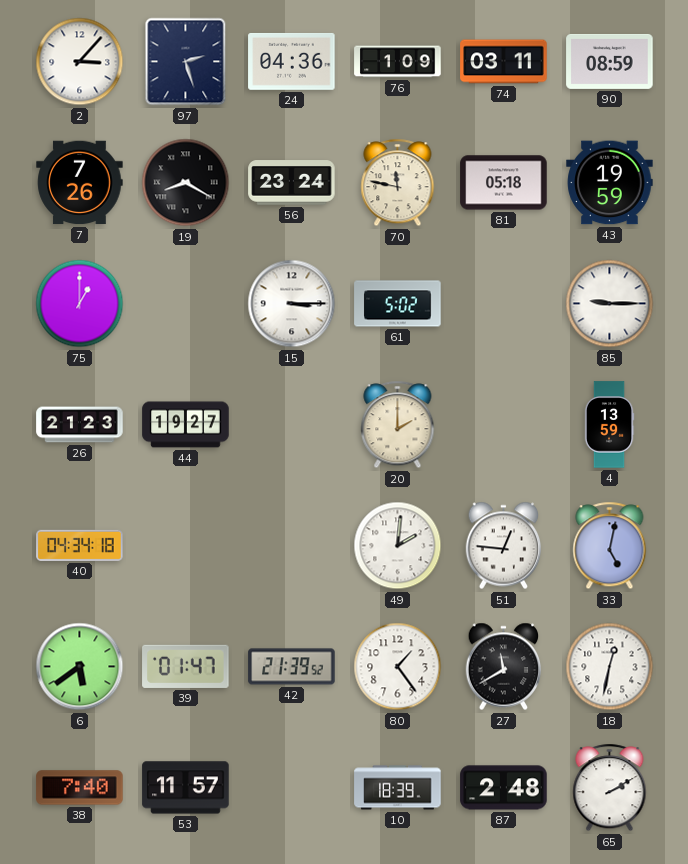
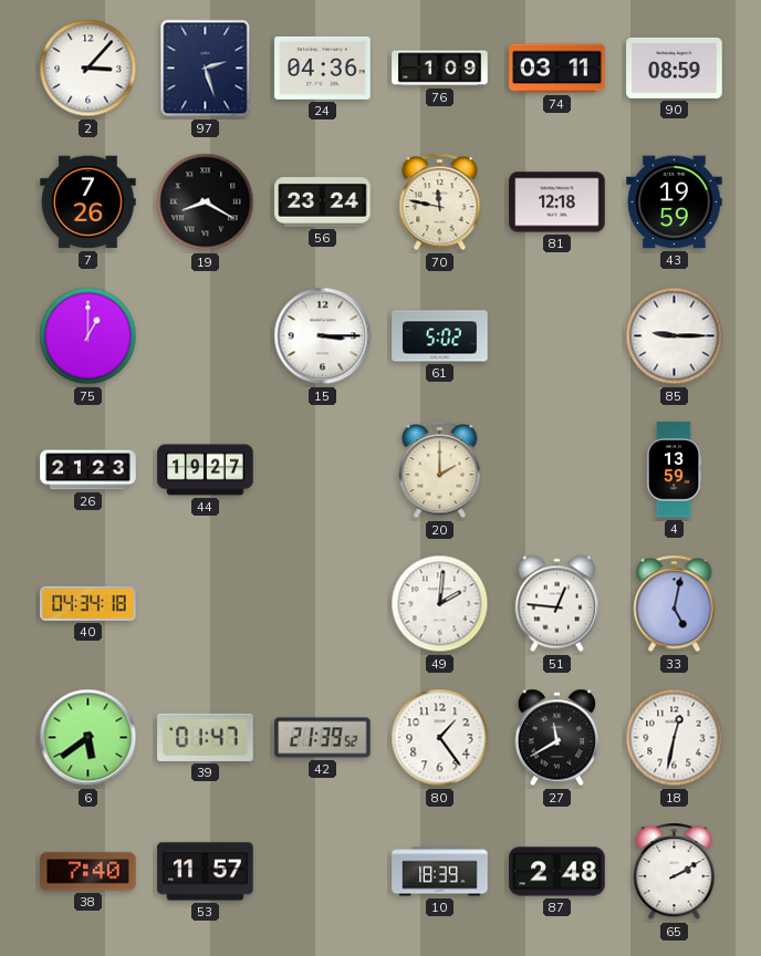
81: 05:18 -> 12:18 (557, 202)
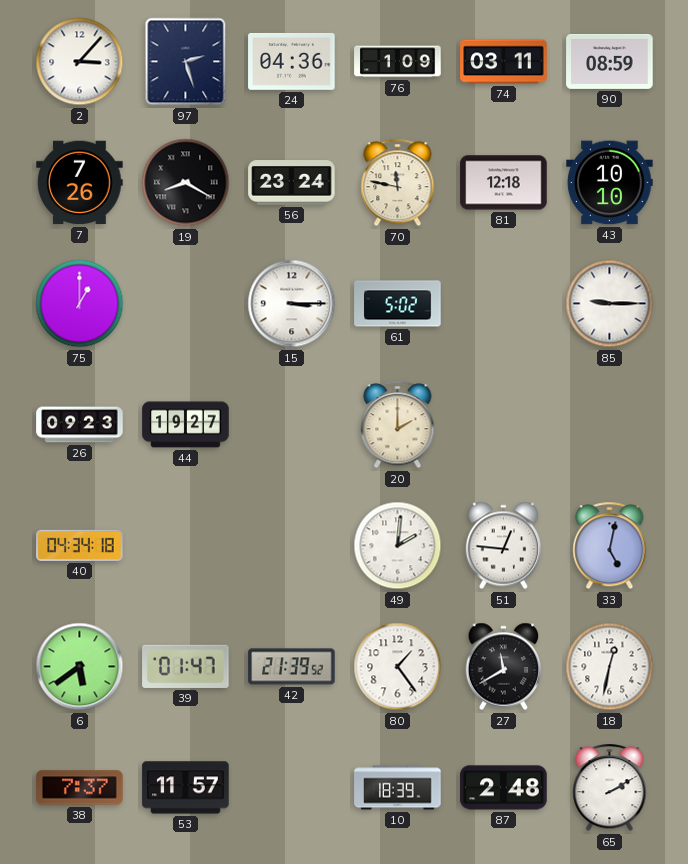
43: 19:59 -> 10:10 (610, 183)
26: 21:23 -> 09:23 (80, 425)
4: 13:59 -> none (674, 470)
38: 7:40 -> 7:37 (80, 788)
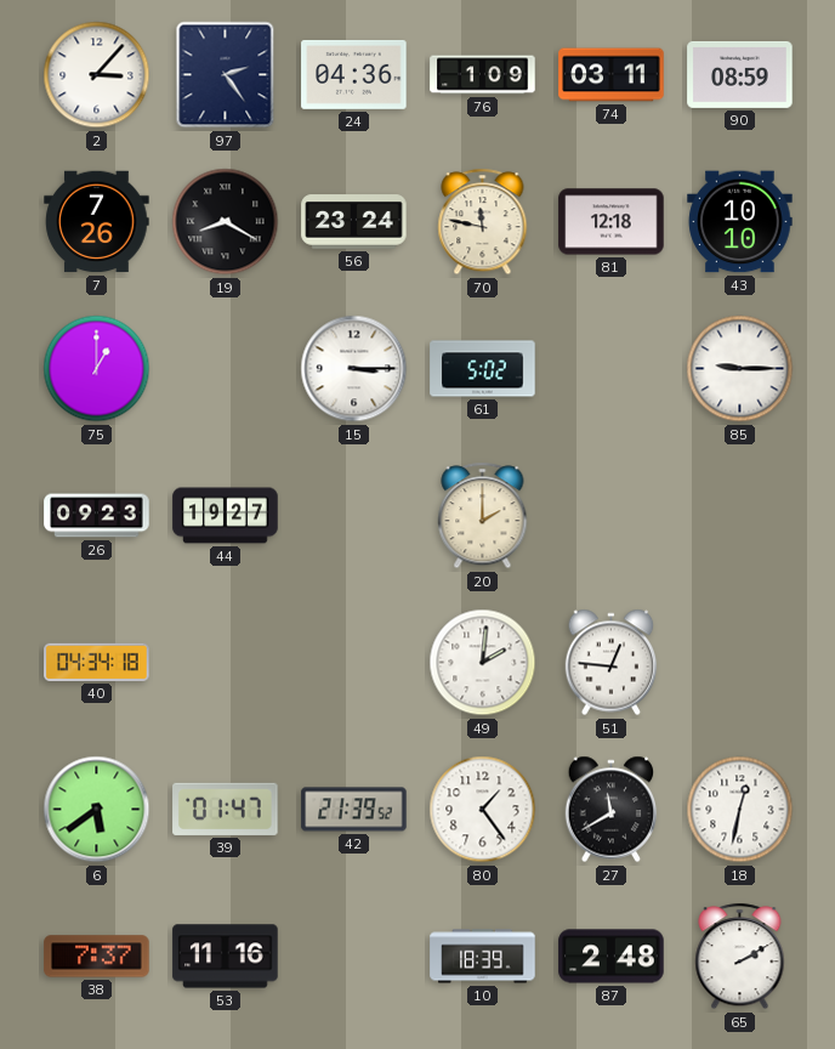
97: 2:27 -> 2:24 (226, 75)
33: 5:02 -> none (610, 546)
53: 11:57 -> 11:16 (226, 957)
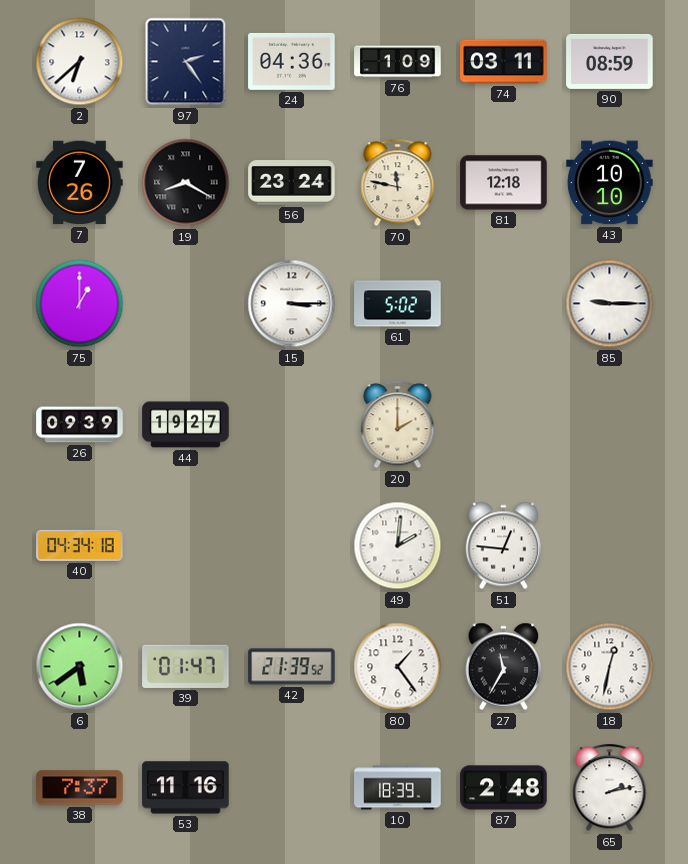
2: 3:07 -> 6:38 (80, 62)
26: 09:23 -> 09:39 (80, 425)
27: 11:40 -> 11:35 (504, 667)
65: 2:10 -> 2:13 (610, 788)
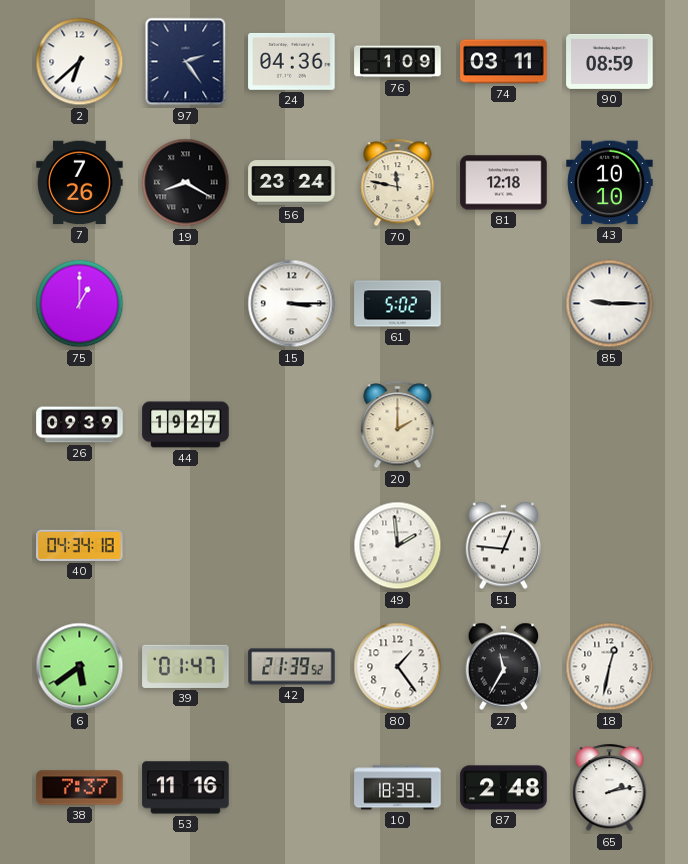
49: 2:01 -> 1:59 (398, 546)
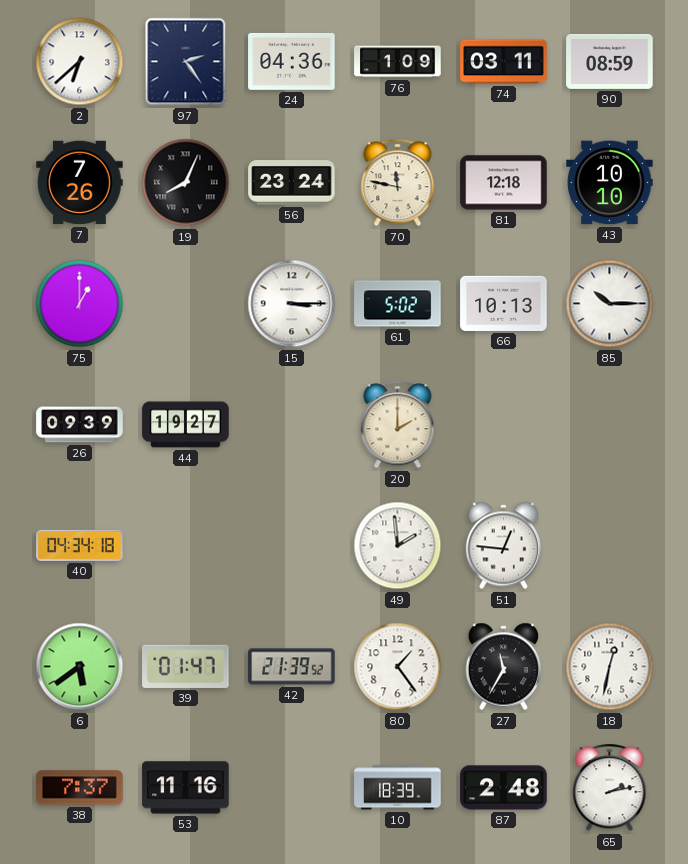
19: 8:20 -> 8:04 (186, 183)
66: none -> 10:13 (504, 303)
85: 9:15 -> 10:15 (610, 304)
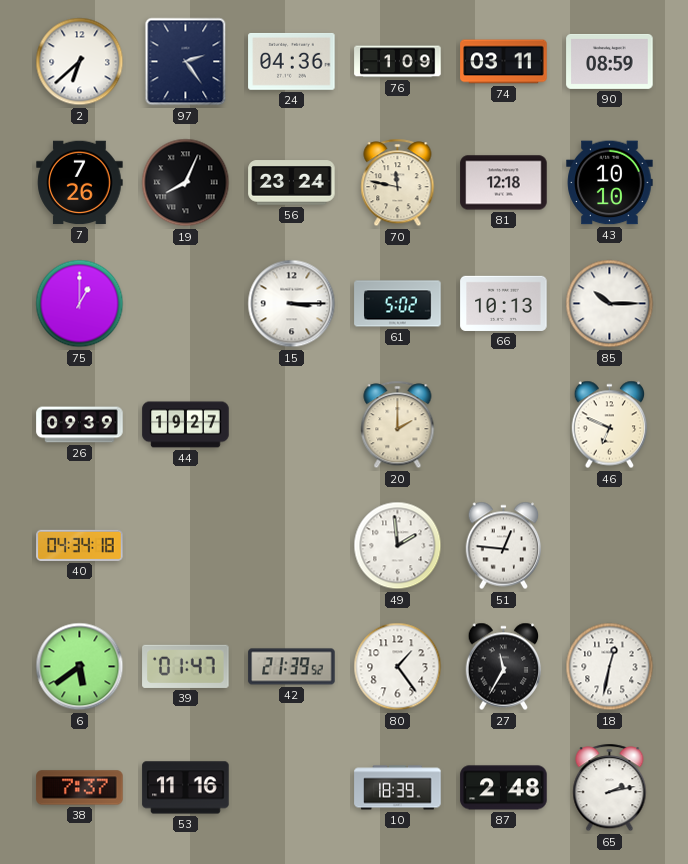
46: none -> 6:49 (610, 425)
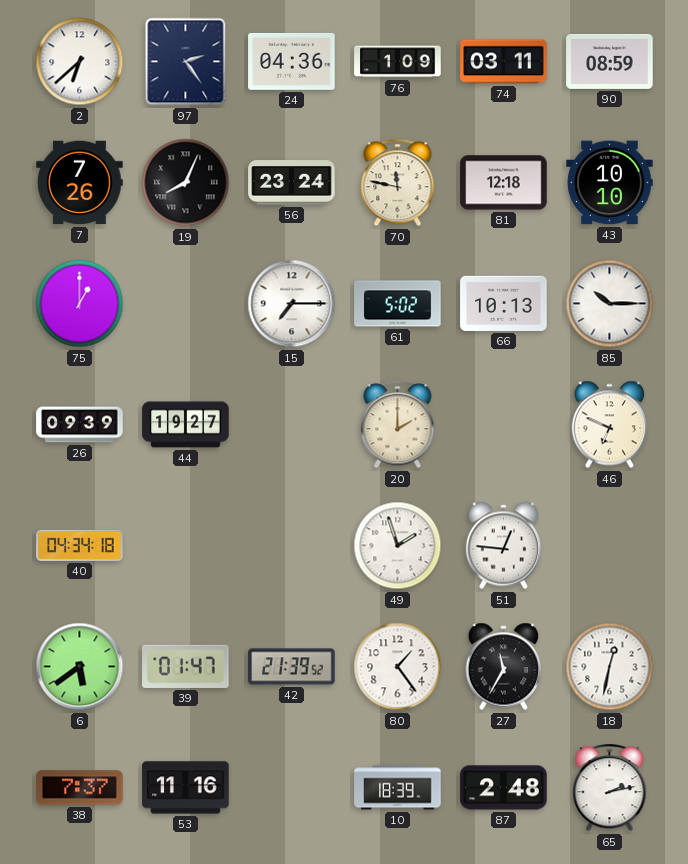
15: 3:15 -> 7:15 (292, 304)
49: 1:59 -> 1:57 (398, 546)
